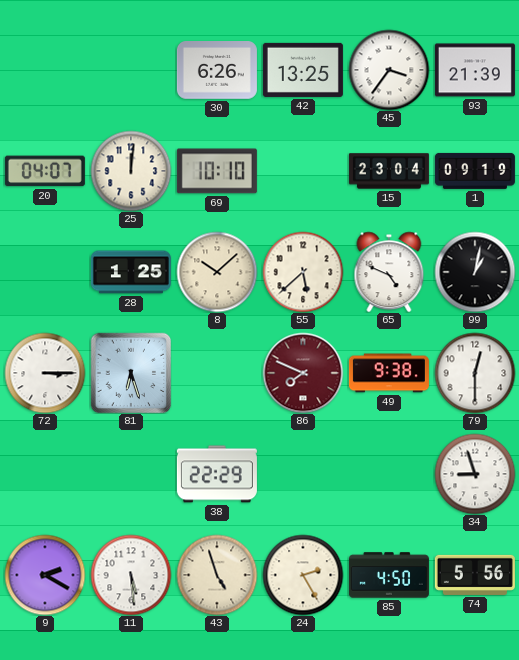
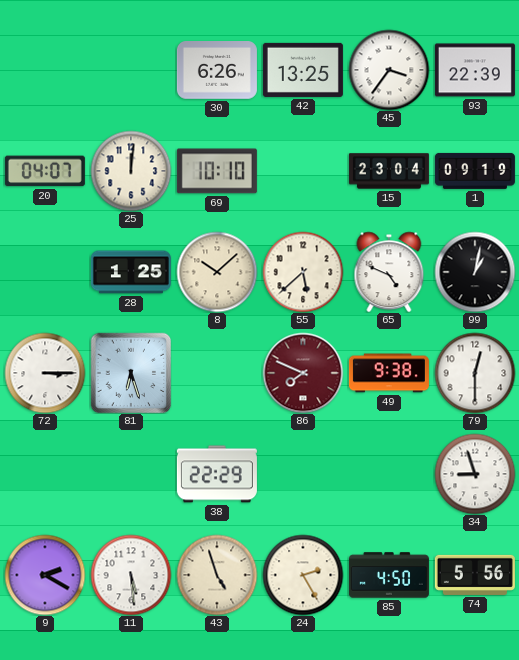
93: 21:39 -> 22:39 (475, 70)
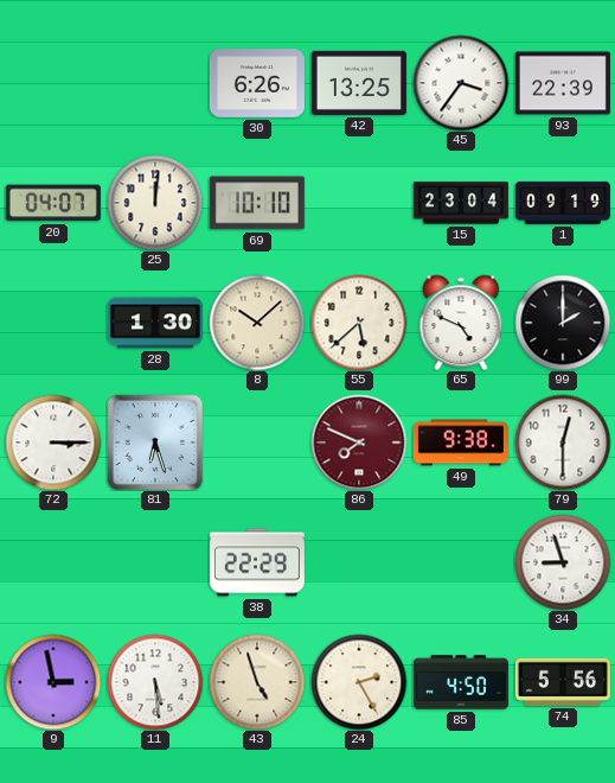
28: 1:25 -> 1:30 (155, 323)
99: 1:02 -> 2:00 (563, 323)
9: 2:20 -> 2:58 (53, 682)
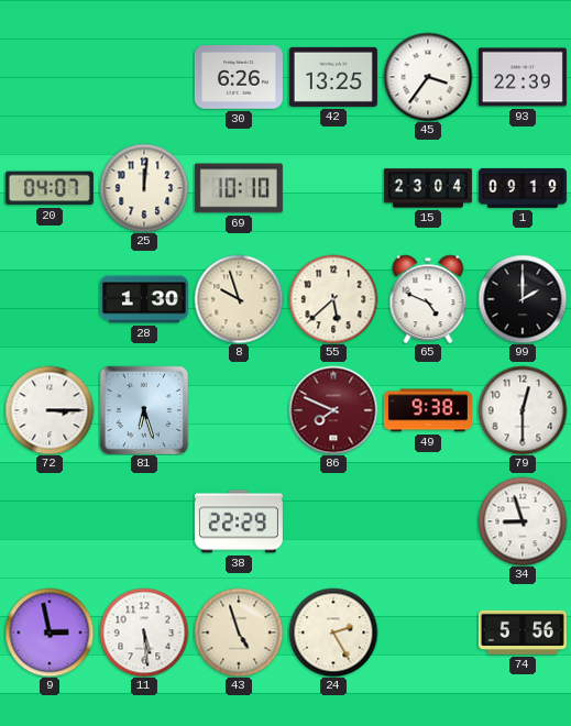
8: 10:08 -> 9:57 (239, 299)
85: 4:50 -> none (461, 682)
